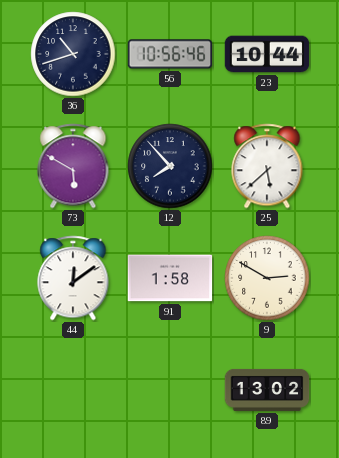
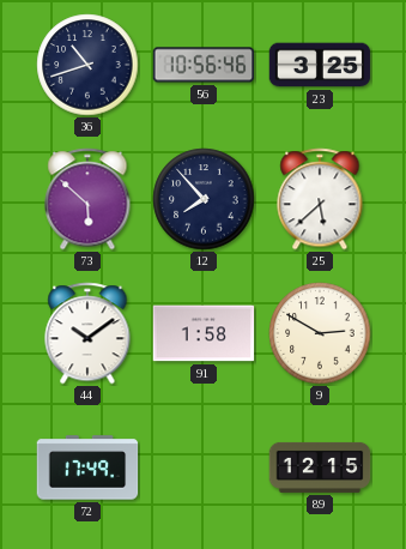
23: 10:44 -> 3:25 (320, 65)
73: 5:50 -> 5:52 (87, 199)
44: 12:09 -> 10:09 (87, 333)
72: none -> 17:49 (87, 467)
89: 13:02 -> 12:15 (320, 467)
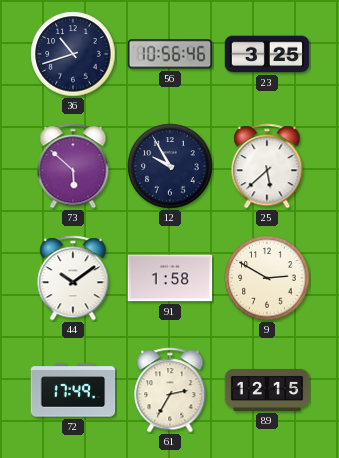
12: 7:53 -> 9:55 (170, 166)
61: none -> 2:35 (170, 390)
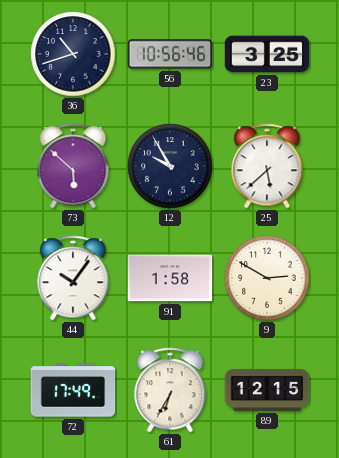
44: 10:09 -> 10:06 (73, 278)
61: 2:35 -> 6:35 (170, 390)
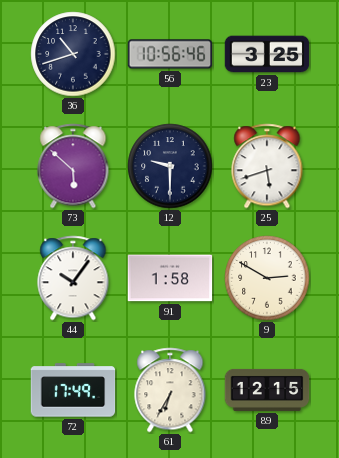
12: 9:55 -> 9:30 (170, 166)
25: 5:38 -> 5:42 (267, 166)
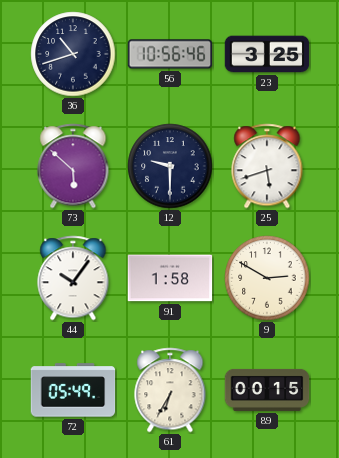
72: 17:49 -> 05:49 (73, 390)
89: 12:15 -> 00:15 (267, 390)
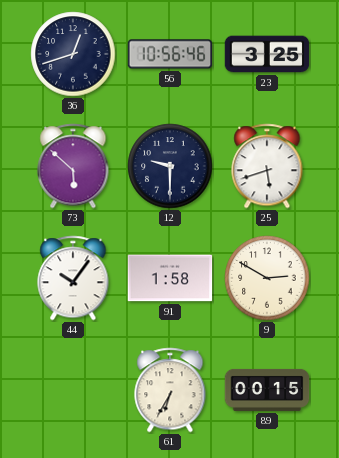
36: 10:42 -> 12:42 (73, 54)
72: 05:49 -> none (73, 390)
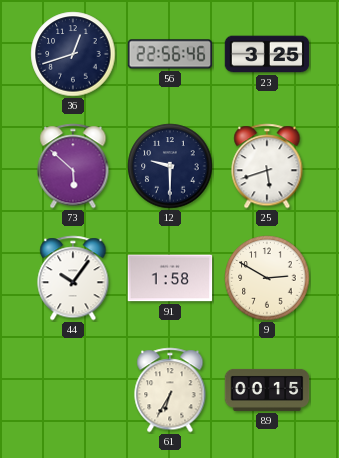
56: 10:56 -> 22:56 (170, 54)
